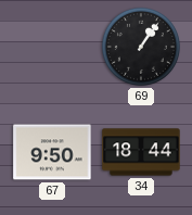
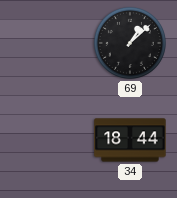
69: 1:06 -> 1:08 (130, 43)
67: 9:50 -> none (52, 152)
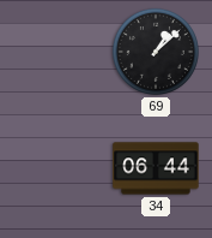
34: 18:44 -> 06:44 (156, 168)
